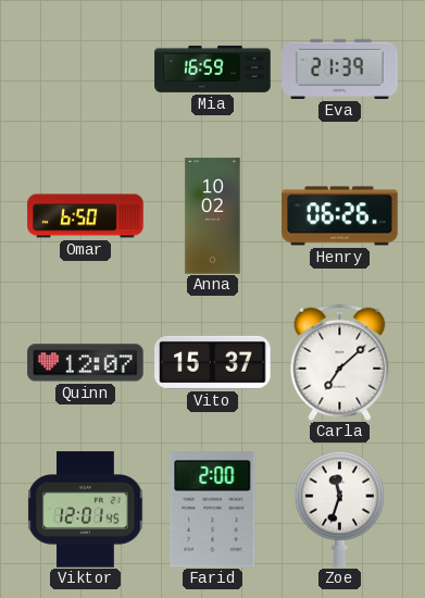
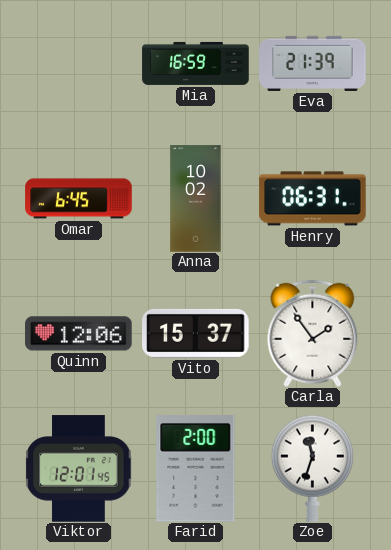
Omar: 6:50 -> 6:45 (79, 199)
Henry: 06:26 -> 06:31 (313, 199)
Quinn: 12:07 -> 12:06 (79, 334)
Carla: 7:08 -> 1:54 (313, 333)
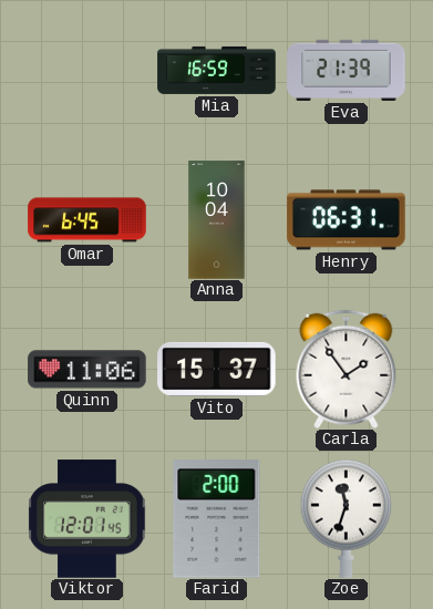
Anna: 10:02 -> 10:04 (217, 220)
Quinn: 12:06 -> 11:06 (87, 370)
